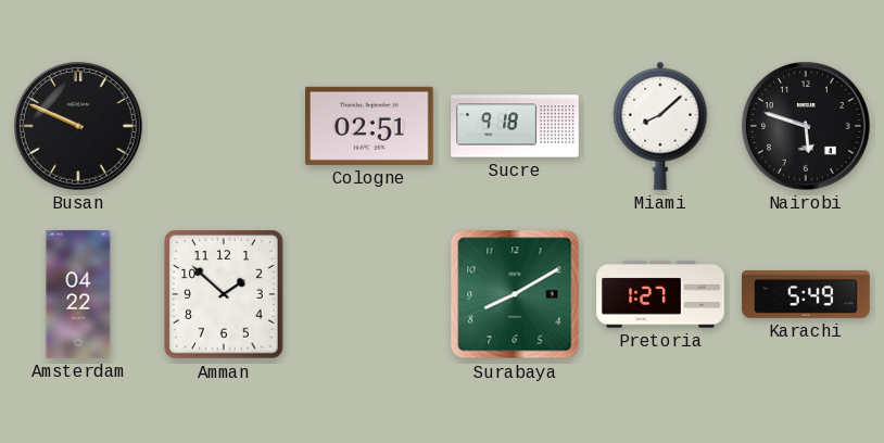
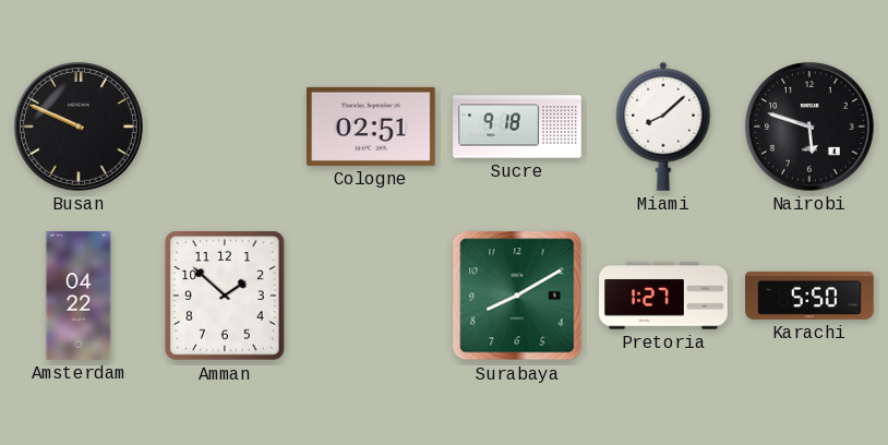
Karachi: 5:49 -> 5:50 (809, 296)
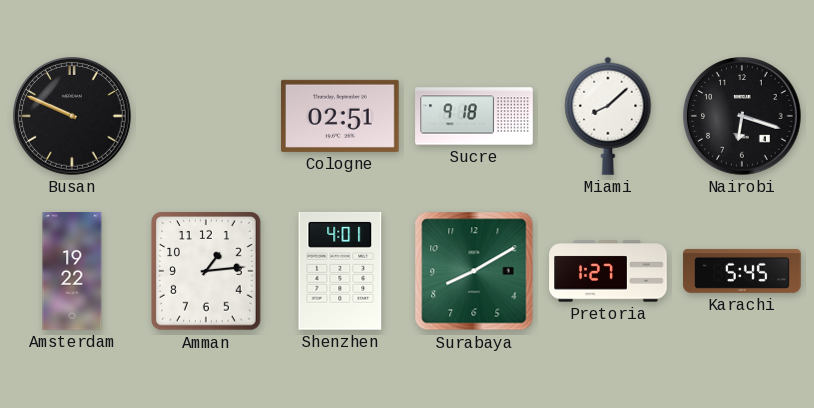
Nairobi: 5:48 -> 6:18 (742, 116)
Amsterdam: 04:22 -> 19:22 (72, 271)
Amman: 1:52 -> 1:14 (206, 271)
Shenzhen: none -> 4:01 (340, 271)
Karachi: 5:50 -> 5:45 (742, 271)
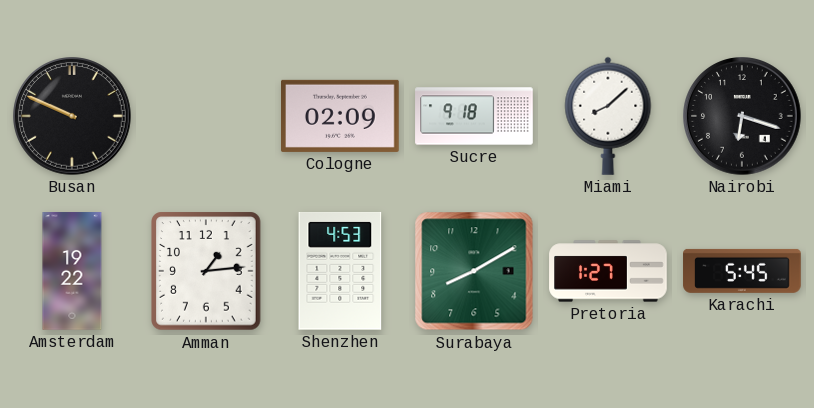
Cologne: 02:51 -> 02:09 (341, 116)
Shenzhen: 4:01 -> 4:53 (340, 271)
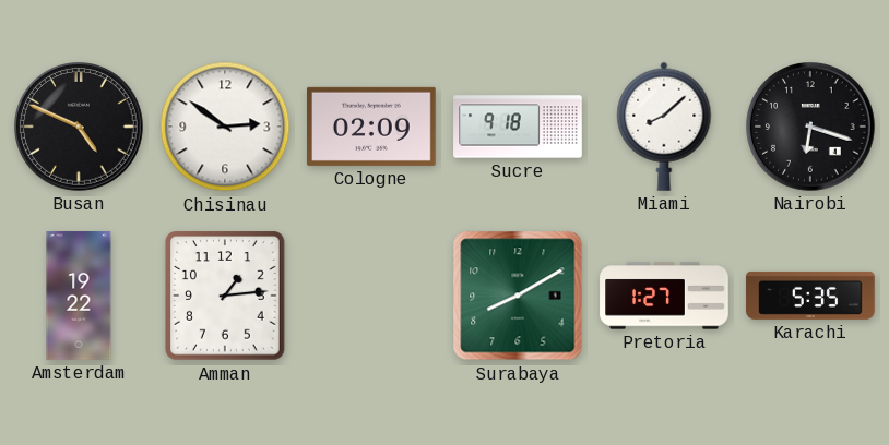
Busan: 9:49 -> 4:49 (79, 127)
Chisinau: none -> 2:51 (225, 127)
Shenzhen: 4:53 -> none (340, 271)
Karachi: 5:45 -> 5:35 (810, 296)
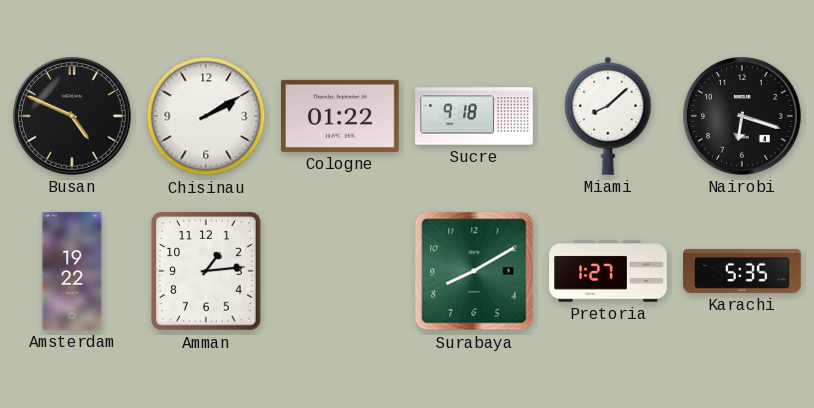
Chisinau: 2:51 -> 2:10 (206, 116)
Cologne: 02:09 -> 01:22 (341, 116)
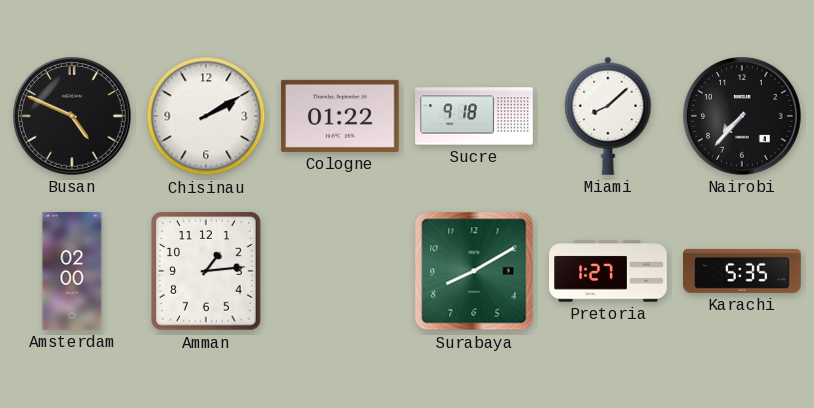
Nairobi: 6:18 -> 7:37 (742, 116)
Amsterdam: 19:22 -> 02:00 (72, 271)
